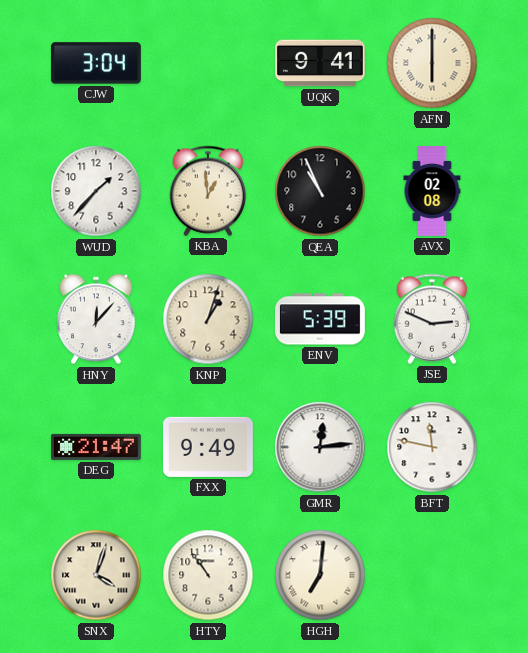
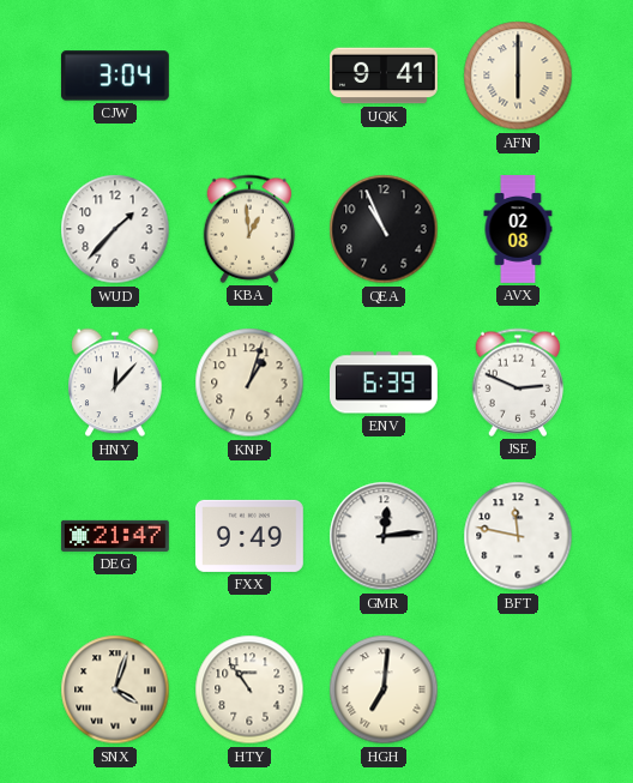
ENV: 5:39 -> 6:39 (384, 383)
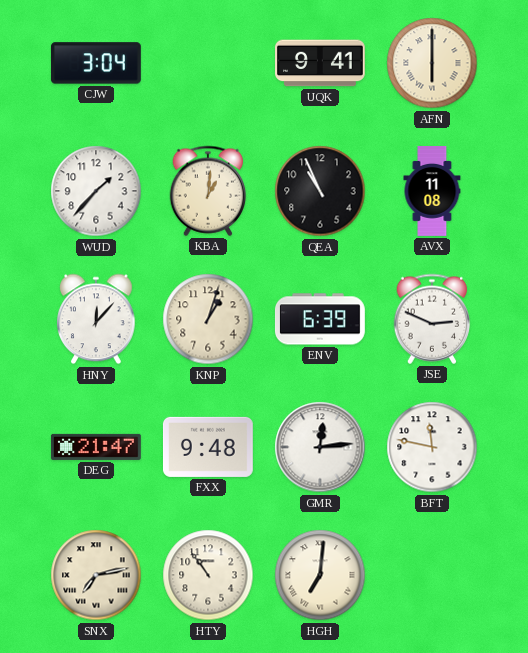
KBA: 12:59 -> 1:01 (208, 191)
AVX: 02:08 -> 11:08 (432, 192)
FXX: 9:49 -> 9:48 (208, 447)
SNX: 4:03 -> 7:13 (96, 575)
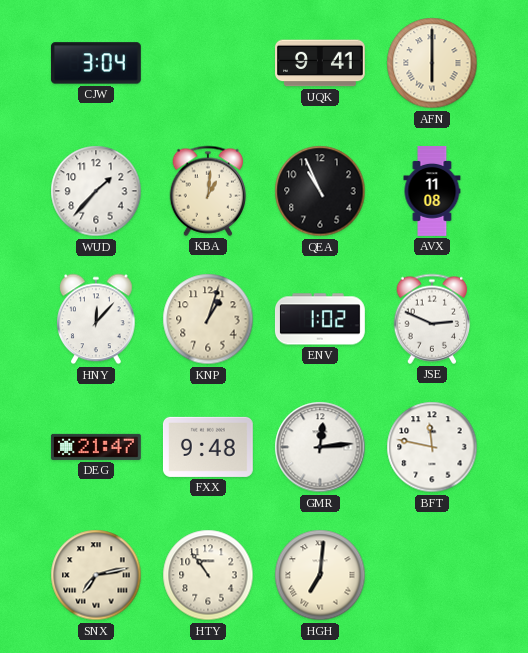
ENV: 6:39 -> 1:02 (320, 319)
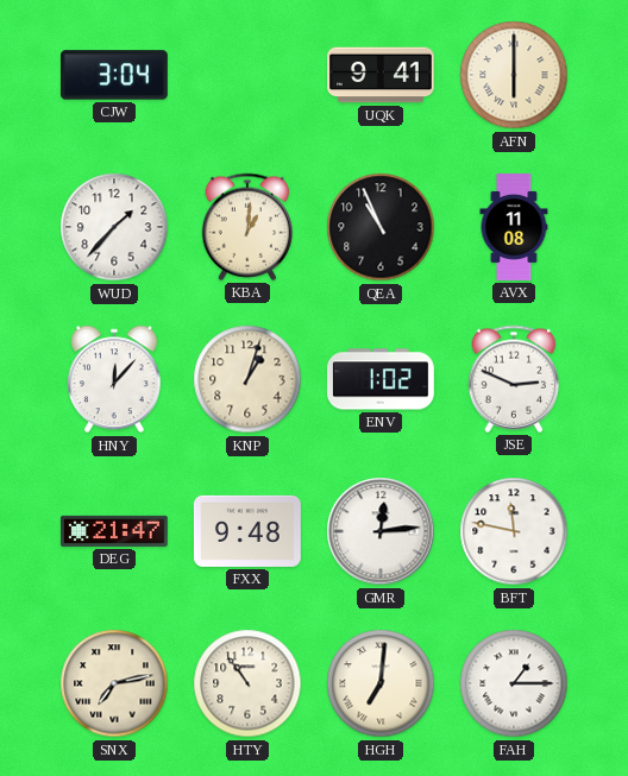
FAH: none -> 1:15 (514, 683)
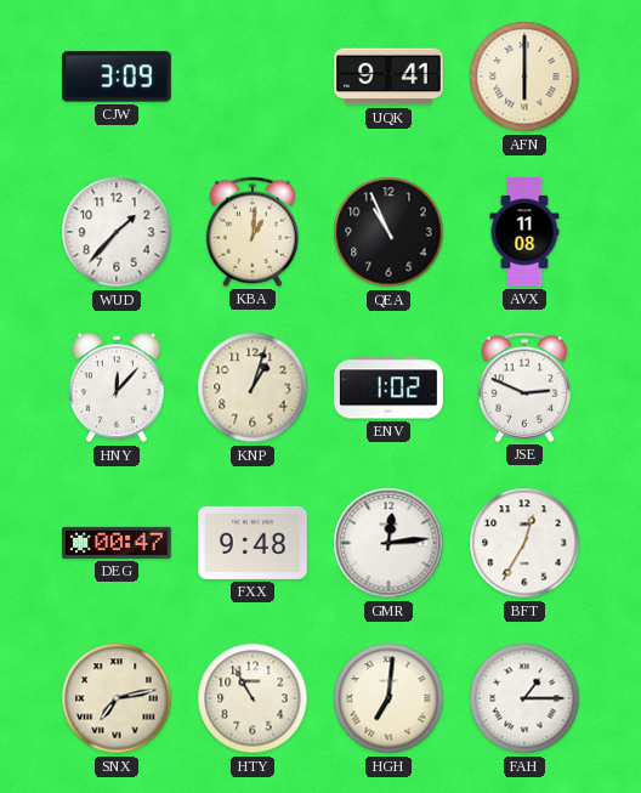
CJW: 3:04 -> 3:09 (117, 77)
DEG: 21:47 -> 00:47 (117, 543)
BFT: 11:47 -> 12:35 (524, 543)
HTY: 10:54 -> 10:55 (253, 698)
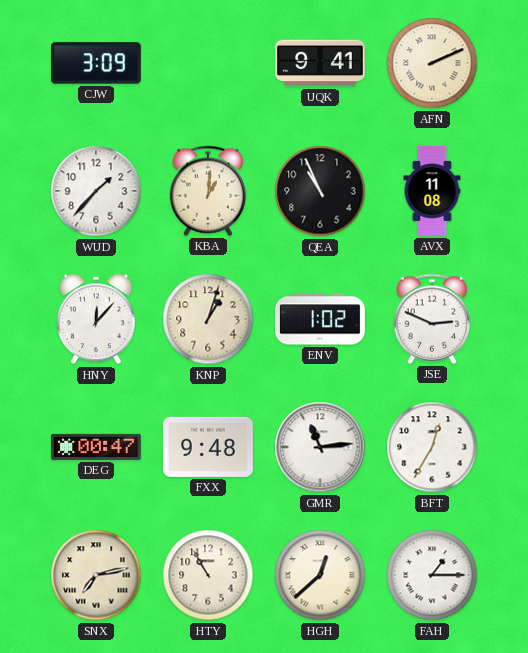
AFN: 6:00 -> 2:11 (432, 63)
GMR: 12:14 -> 11:14 (320, 447)
HGH: 7:01 -> 12:38 (320, 575)
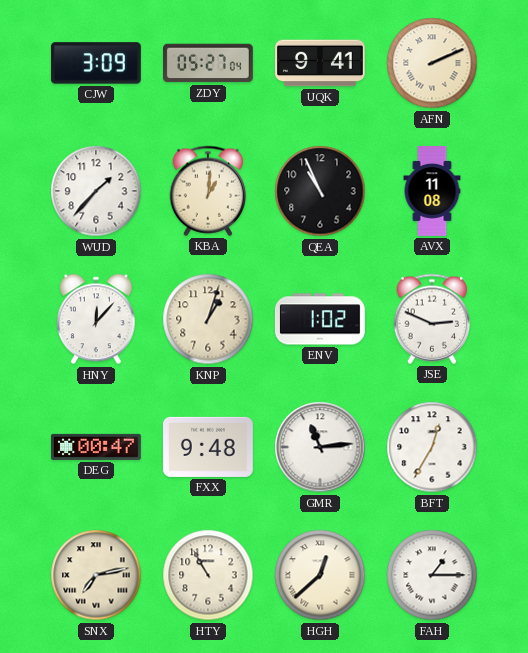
ZDY: none -> 05:27 (209, 63)
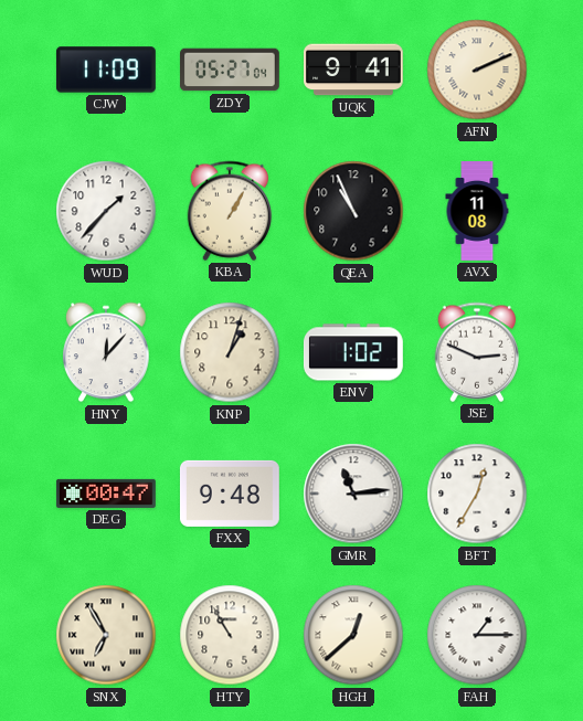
CJW: 3:09 -> 11:09 (106, 70)
KBA: 1:01 -> 1:05 (230, 211)
SNX: 7:13 -> 6:55 (106, 635)
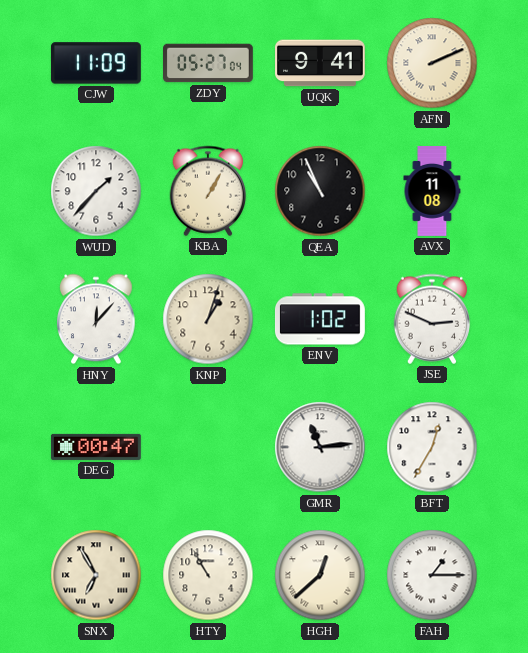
FXX: 9:48 -> none (230, 494)
